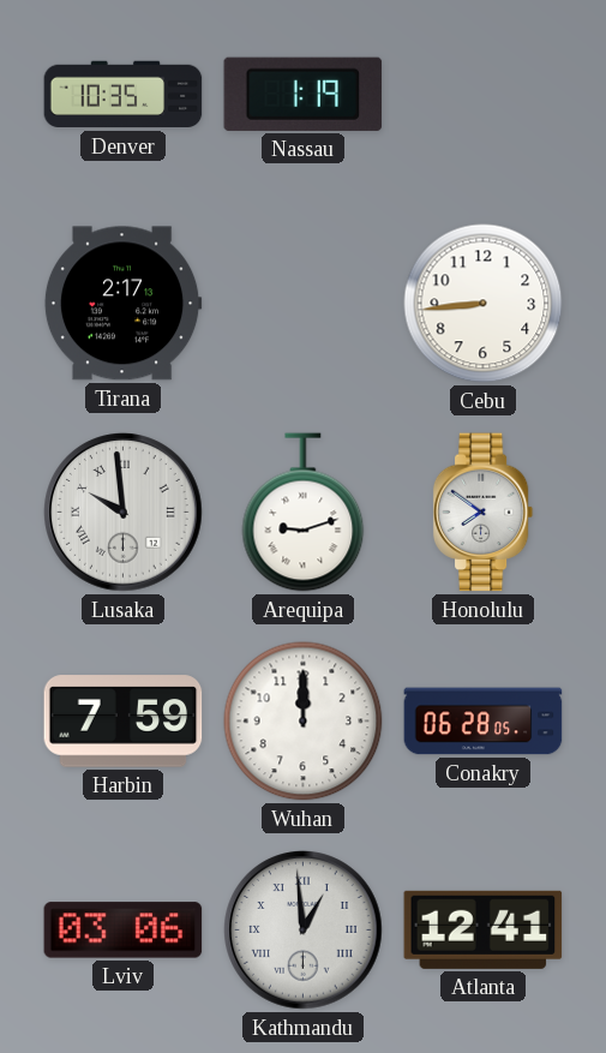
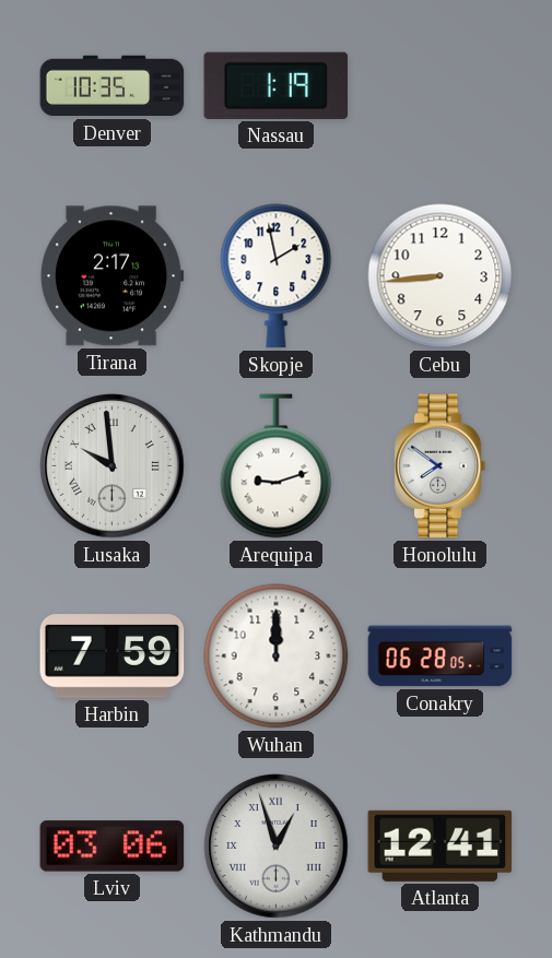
Skopje: none -> 1:58 (277, 276)
Kathmandu: 12:59 -> 12:57 (277, 847)
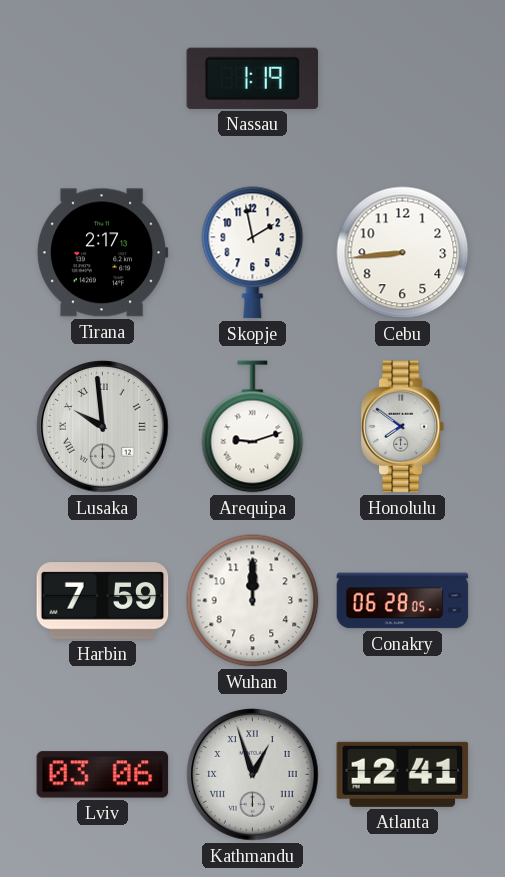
Denver: 10:35 -> none (113, 86)
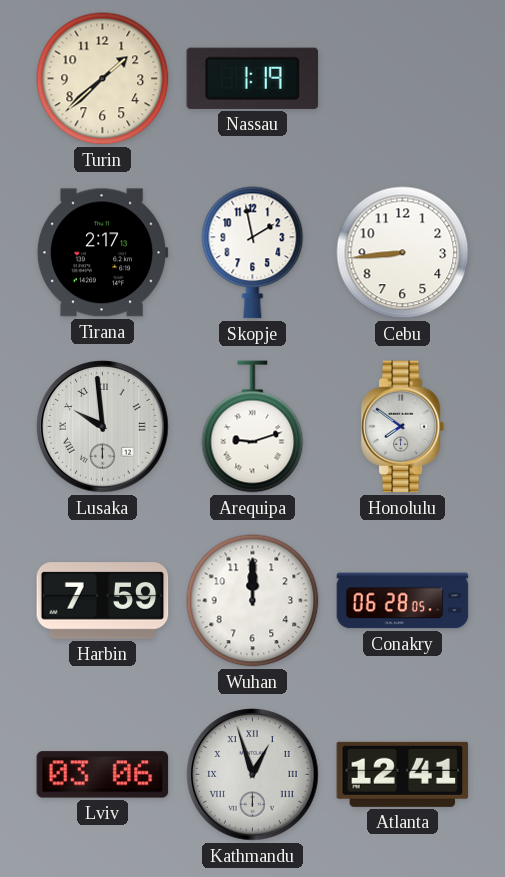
Turin: none -> 1:38 (103, 79)
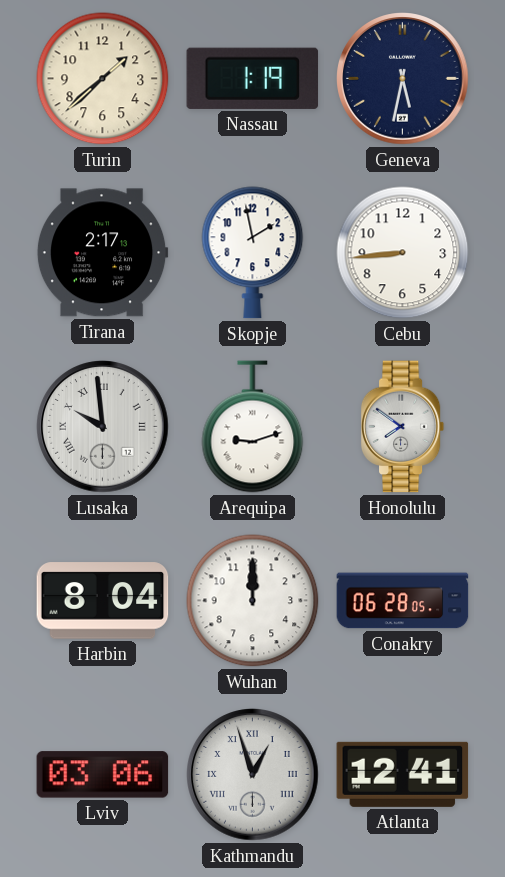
Geneva: none -> 5:32 (403, 79)
Harbin: 7:59 -> 8:04 (103, 601)
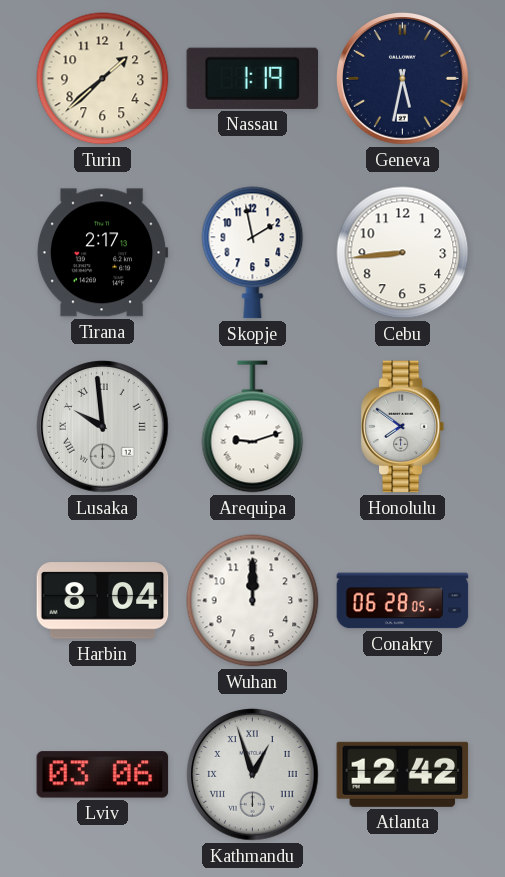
Atlanta: 12:41 -> 12:42 (403, 774)
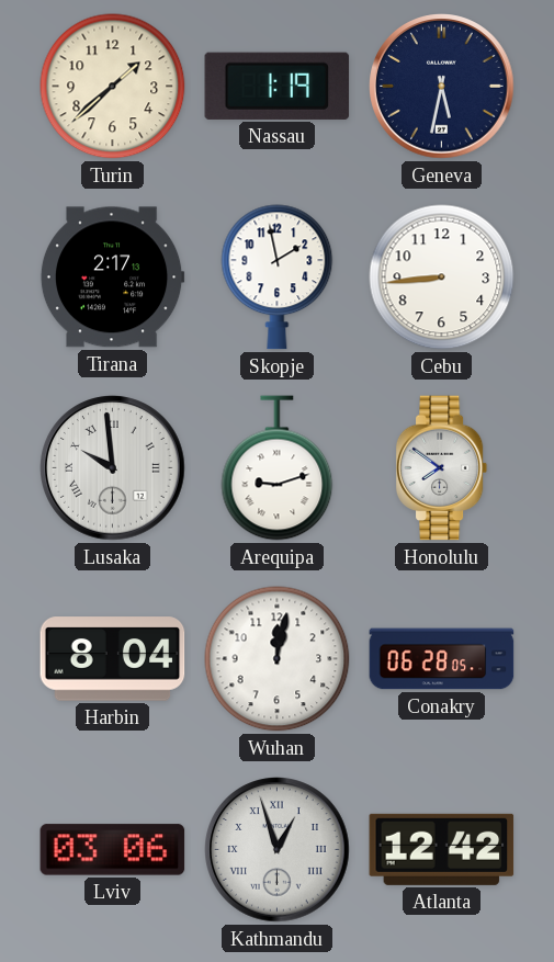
Wuhan: 12:00 -> 12:02 (278, 659)
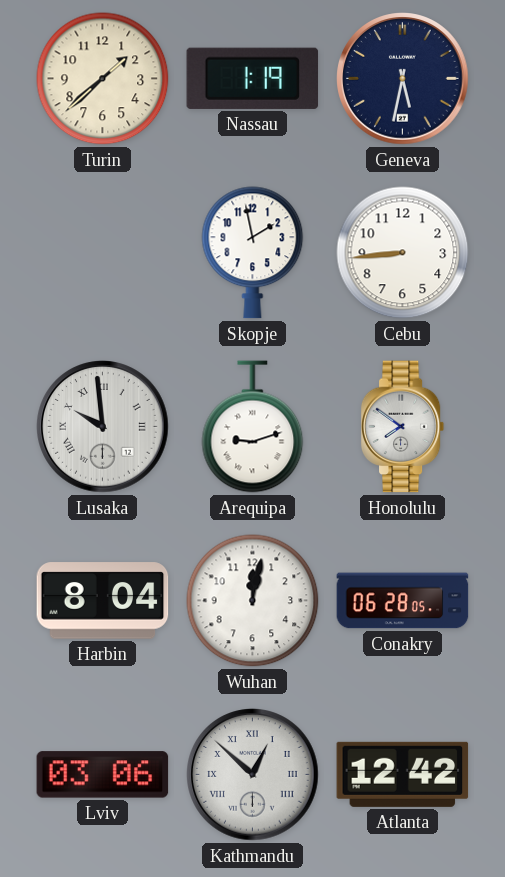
Tirana: 2:17 -> none (112, 278)
Kathmandu: 12:57 -> 12:52 (253, 775)
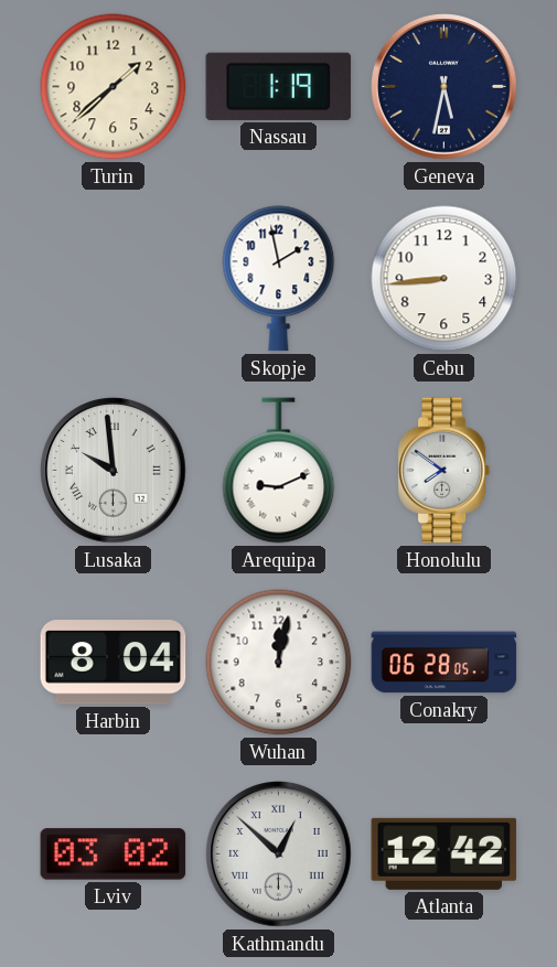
Arequipa: 9:12 -> 9:11 (279, 471)
Lviv: 03:06 -> 03:02 (114, 855)
